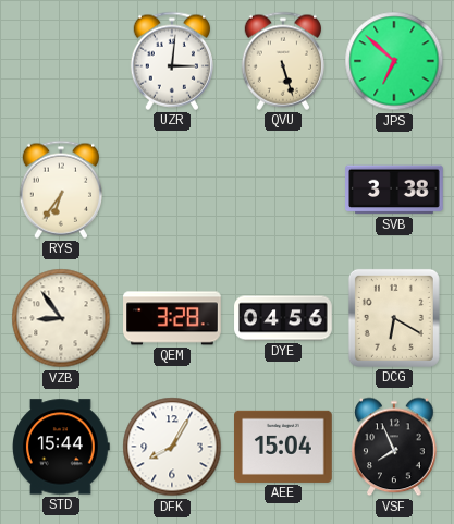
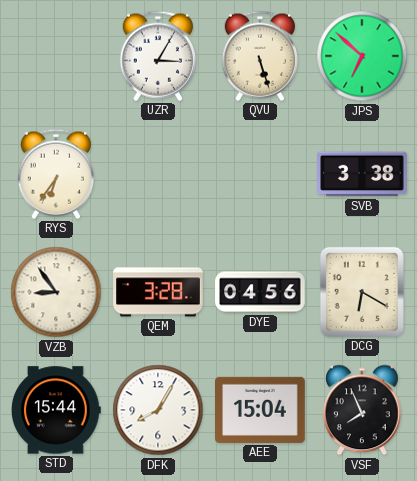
UZR: 3:01 -> 3:05 (157, 56)
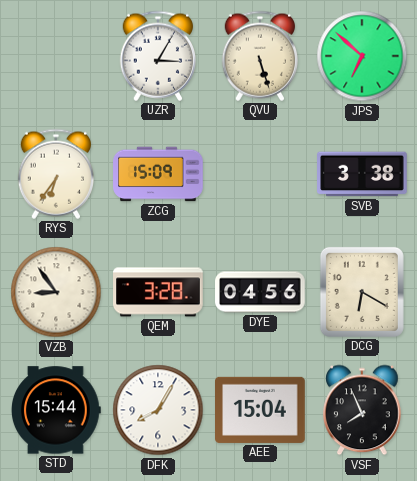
ZCG: none -> 15:09 (158, 174)
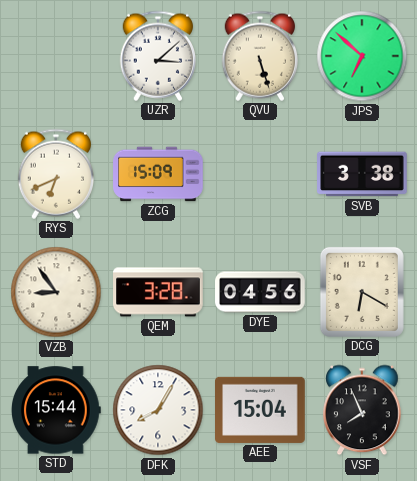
UZR: 3:05 -> 3:08 (157, 56)
RYS: 6:36 -> 6:41 (55, 174)
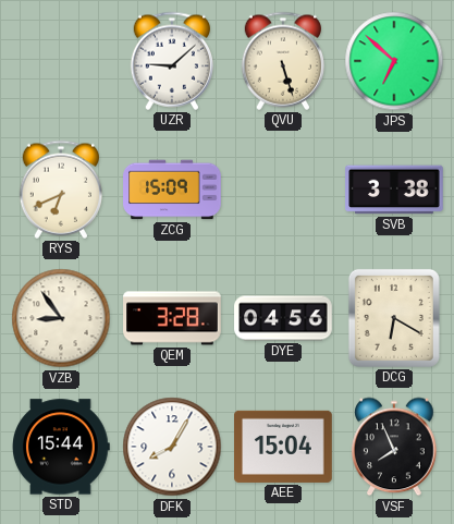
UZR: 3:08 -> 9:08 (171, 61)
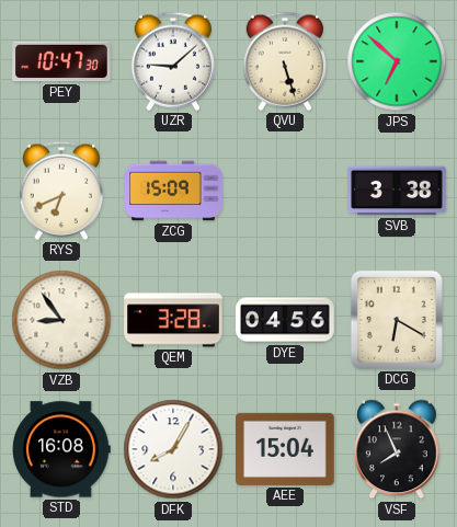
PEY: none -> 10:47 (61, 61)
STD: 15:44 -> 16:08 (62, 449)
